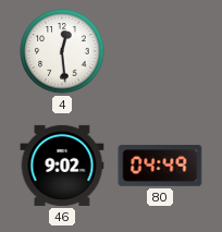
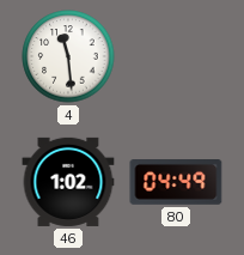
4: 12:29 -> 11:29 (68, 56)
46: 9:02 -> 1:02 (68, 182)
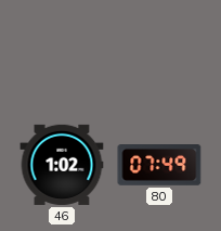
4: 11:29 -> none (68, 56)
80: 04:49 -> 07:49 (159, 166)
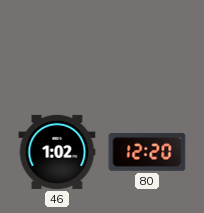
80: 07:49 -> 12:20 (147, 153)
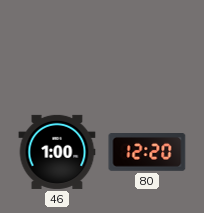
46: 1:02 -> 1:00 (57, 152)
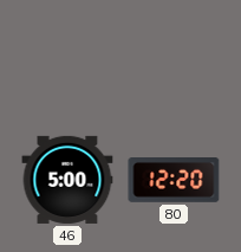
46: 1:00 -> 5:00 (67, 180)
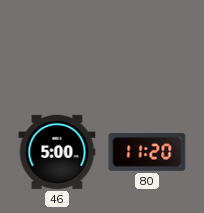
80: 12:20 -> 11:20 (147, 153)
